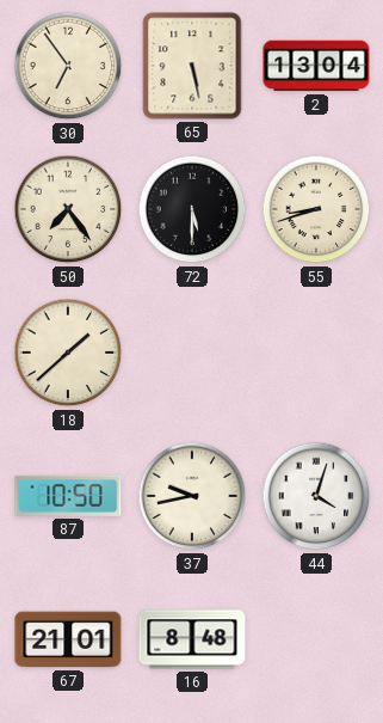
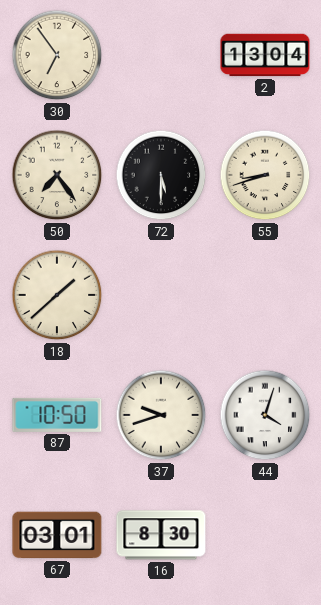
65: 5:28 -> none (192, 66)
37: 9:43 -> 9:42 (161, 415)
67: 21:01 -> 03:01 (57, 535)
16: 8:48 -> 8:30 (161, 535)
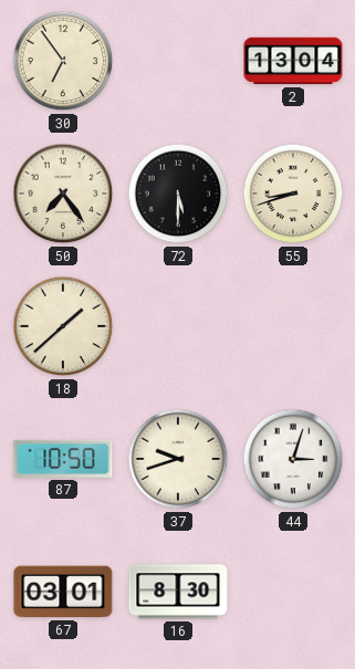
44: 4:03 -> 3:03 (293, 459)
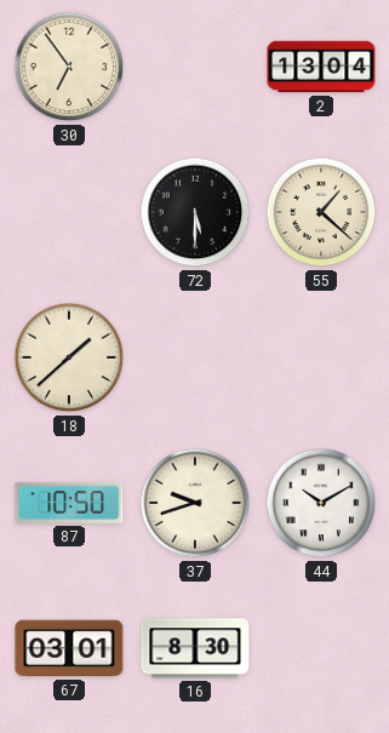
50: 7:24 -> none (63, 194)
55: 8:42 -> 1:22 (321, 212)
44: 3:03 -> 10:10 (321, 503)
